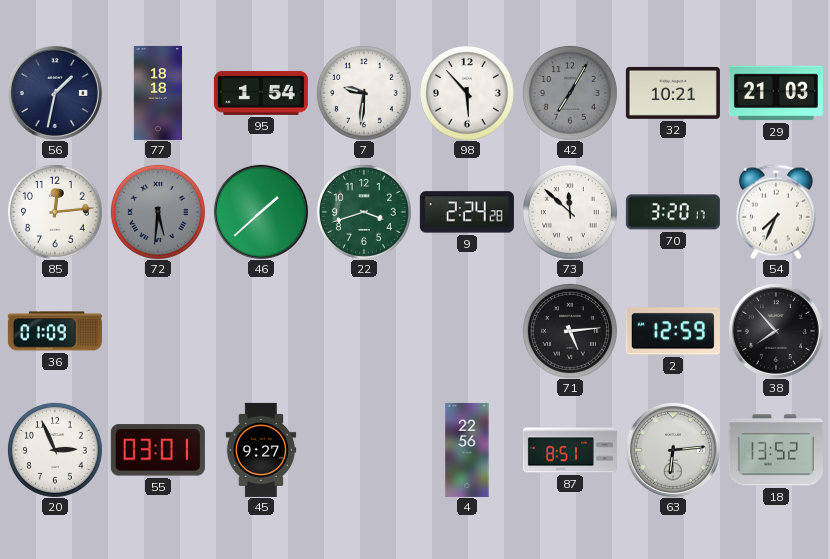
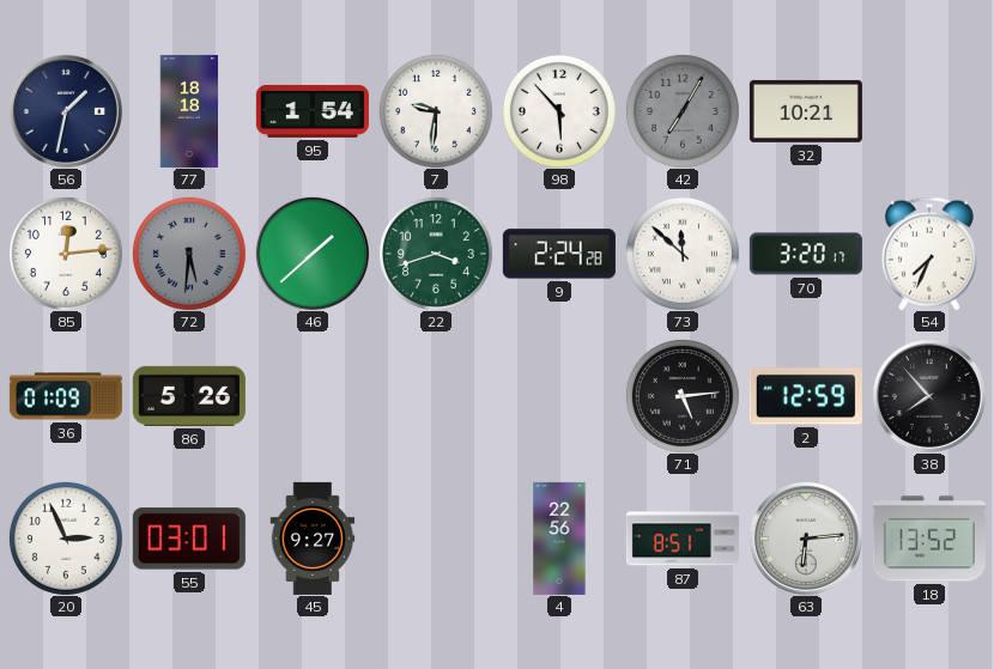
29: 21:03 -> none (776, 93)
86: none -> 5:26 (189, 396)
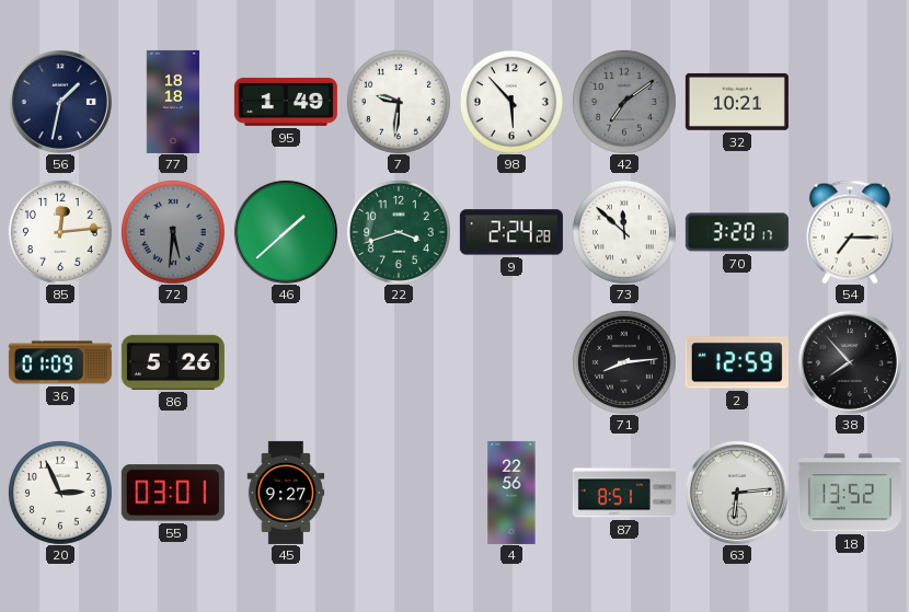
95: 1:54 -> 1:49 (286, 102)
42: 7:05 -> 7:09 (624, 102)
54: 7:34 -> 7:15 (850, 232)
71: 5:14 -> 8:14 (624, 362)
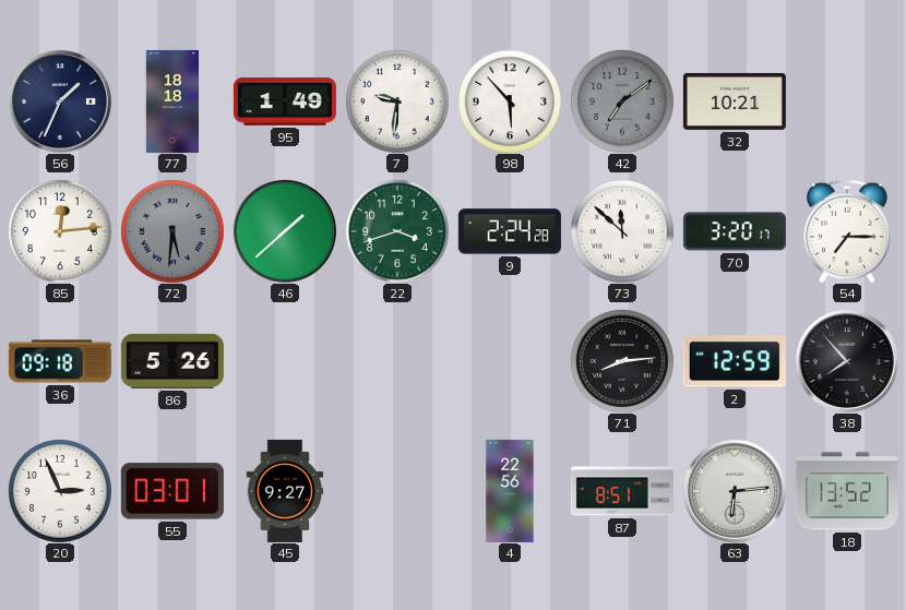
56: 1:32 -> 1:34 (60, 101)
36: 01:09 -> 09:18 (60, 361)
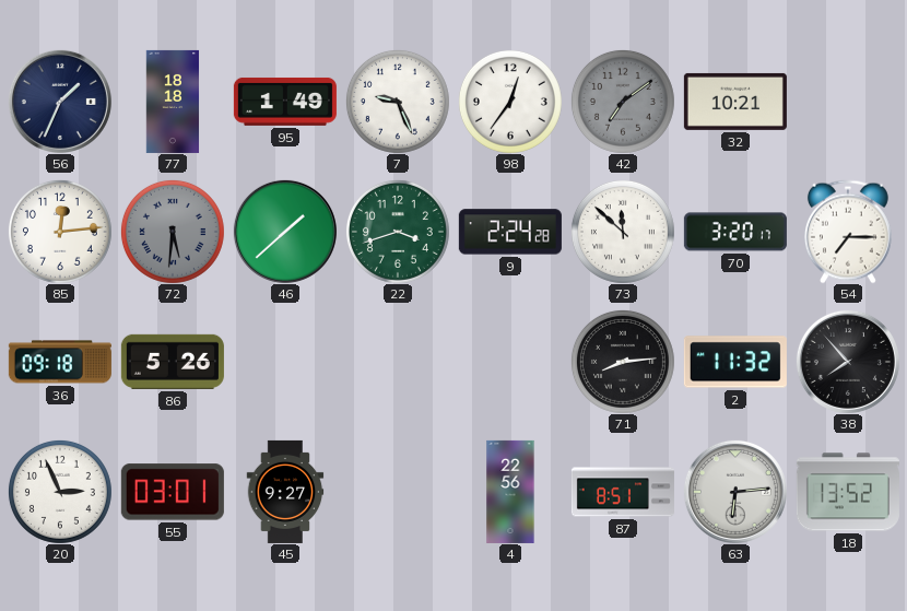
7: 9:31 -> 9:26 (398, 102)
98: 5:53 -> 12:36 (510, 102)
2: 12:59 -> 11:32 (735, 362)
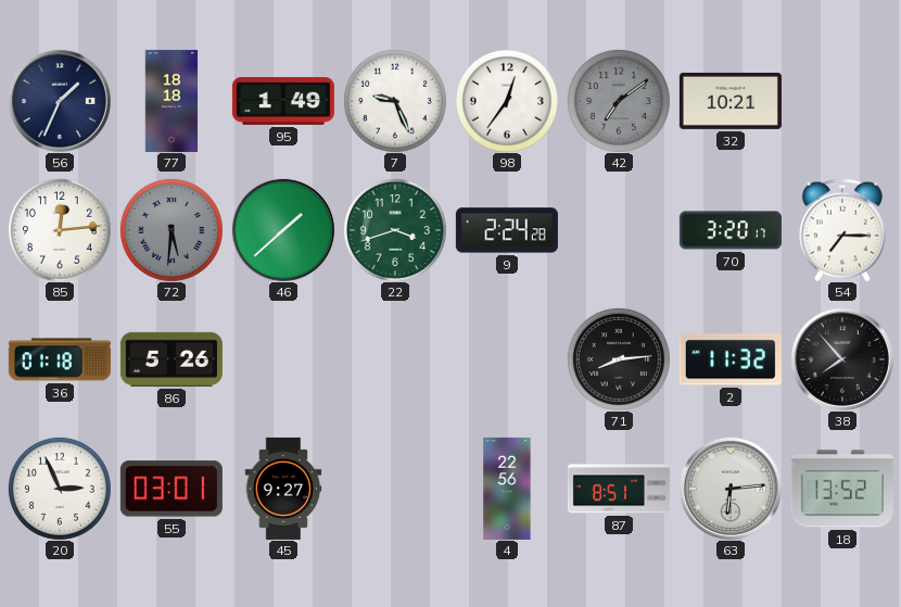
73: 11:52 -> none (623, 232)
36: 09:18 -> 01:18 (60, 359)
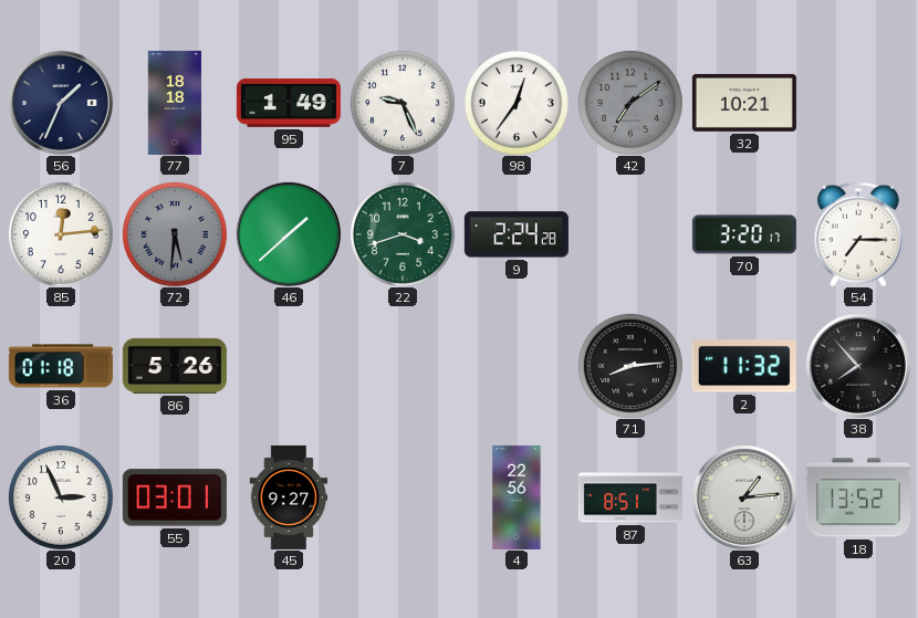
63: 6:14 -> 1:14 (744, 497)
